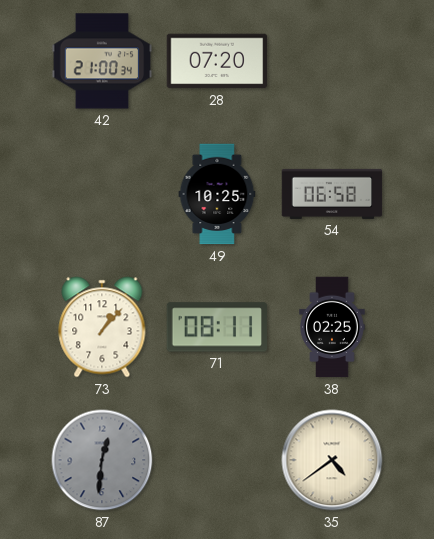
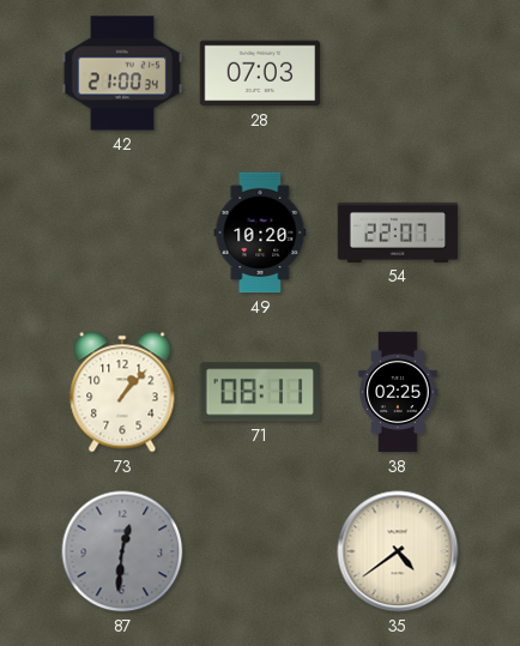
28: 07:20 -> 07:03 (260, 73)
49: 10:25 -> 10:20 (260, 233)
54: 06:58 -> 22:07 (398, 233)
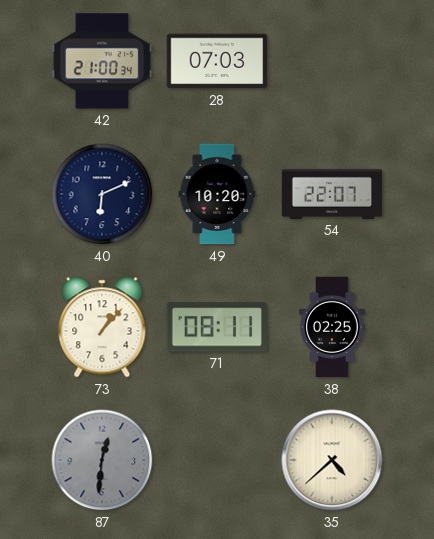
40: none -> 6:11 (102, 194)
35: 4:39 -> 4:38 (332, 460)
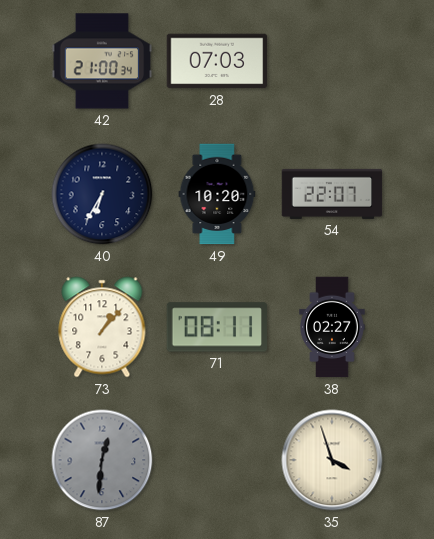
40: 6:11 -> 6:35 (102, 194)
38: 02:25 -> 02:27 (332, 327)
35: 4:38 -> 3:57 (332, 460)
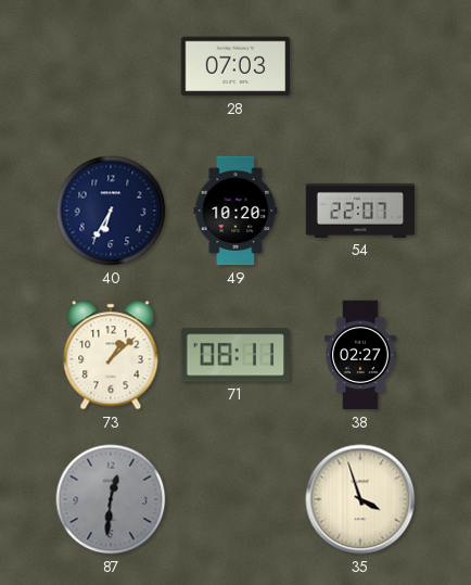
42: 21:00 -> none (102, 61)
73: 1:07 -> 1:08 (111, 355)
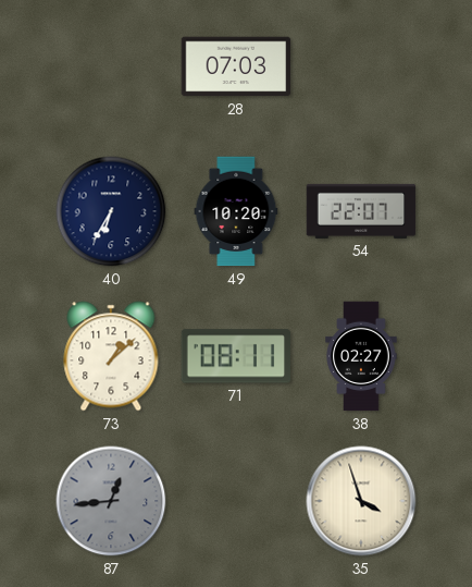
87: 12:31 -> 12:44 (111, 501)
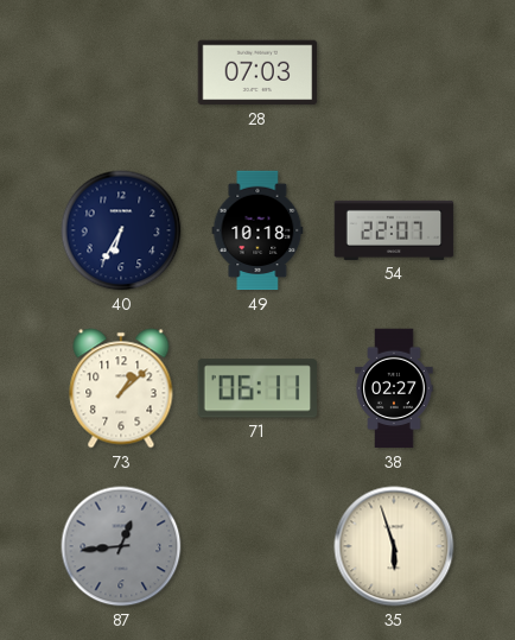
49: 10:20 -> 10:18 (257, 230)
71: 08:11 -> 06:11 (256, 388)
35: 3:57 -> 5:57 (394, 546)
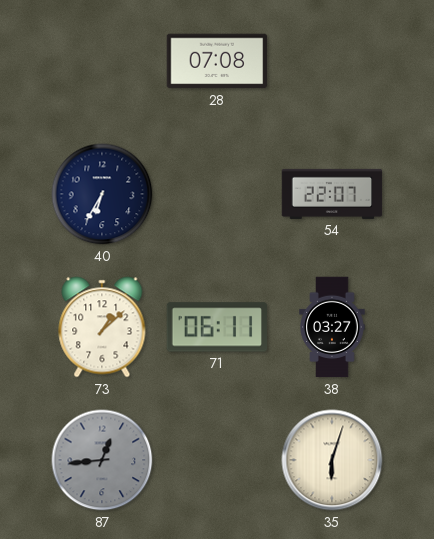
28: 07:03 -> 07:08 (217, 61)
49: 10:18 -> none (257, 230)
38: 02:27 -> 03:27 (332, 327)
35: 5:57 -> 6:03 (332, 460)
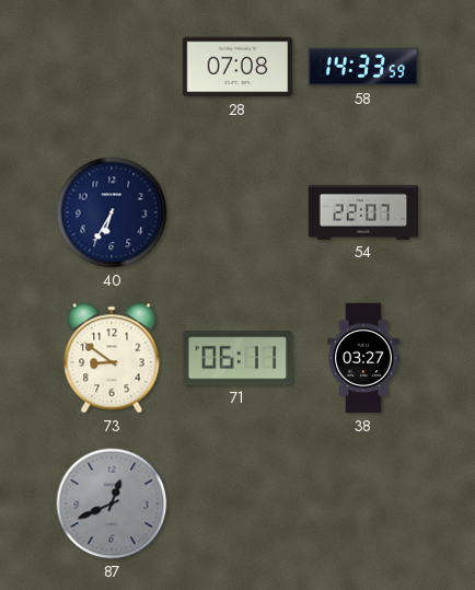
58: none -> 14:33 (363, 67)
73: 1:08 -> 8:51 (112, 358)
87: 12:44 -> 12:41 (112, 504)
35: 6:03 -> none (332, 460)
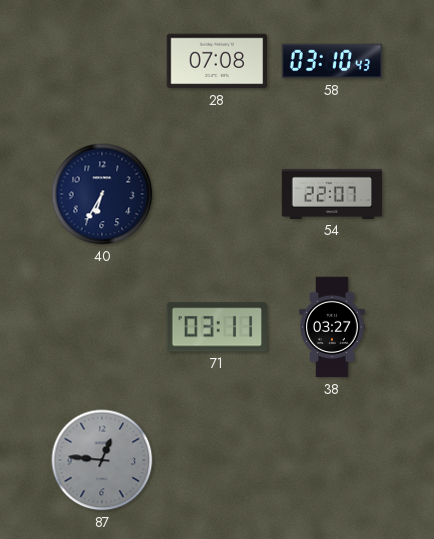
58: 14:33 -> 03:10 (332, 61)
73: 8:51 -> none (112, 358)
71: 06:11 -> 03:11 (216, 327)
87: 12:41 -> 12:46 (102, 460)
